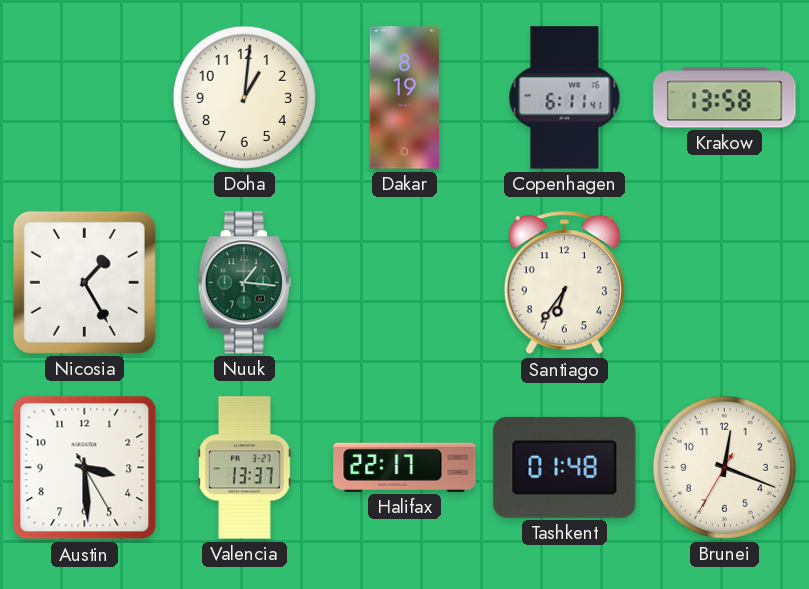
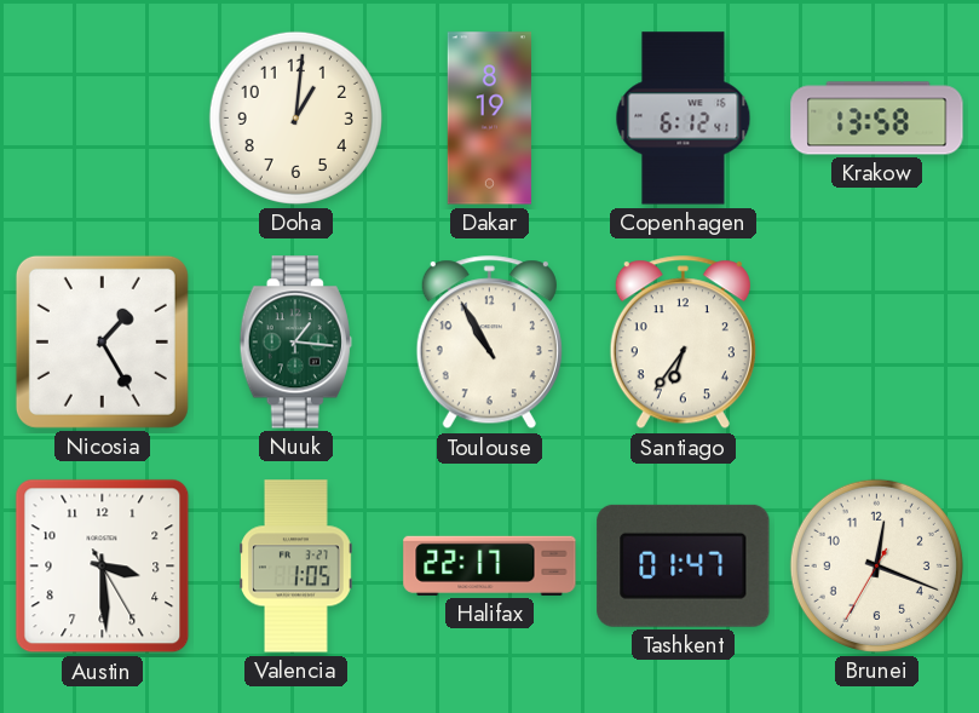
Copenhagen: 6:11 -> 6:12 (684, 119)
Toulouse: none -> 10:55 (489, 343)
Valencia: 13:37 -> 1:05 (296, 567)
Tashkent: 01:48 -> 01:47 (684, 565)
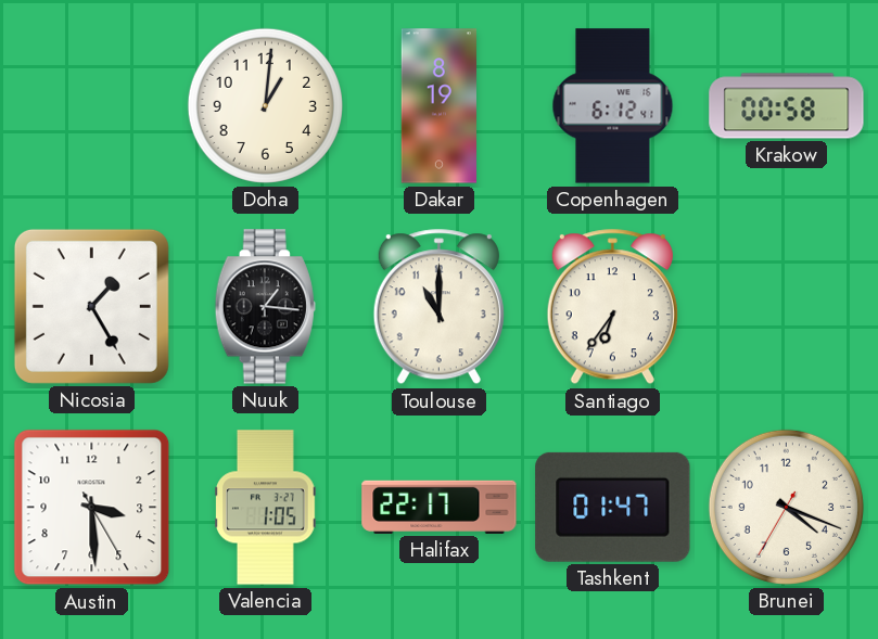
Krakow: 13:58 -> 00:58 (787, 106)
Nuuk dial: green -> black (265, 307)
Toulouse: 10:55 -> 11:00 (438, 307)
Brunei: 12:18 -> 4:18 (786, 507)
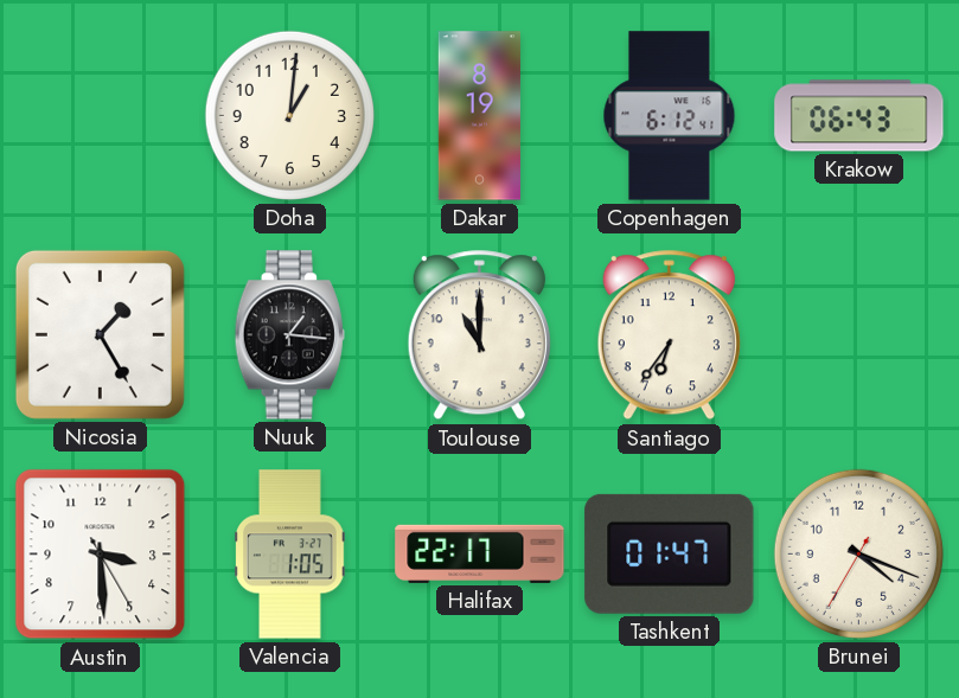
Krakow: 00:58 -> 06:43 (859, 116)
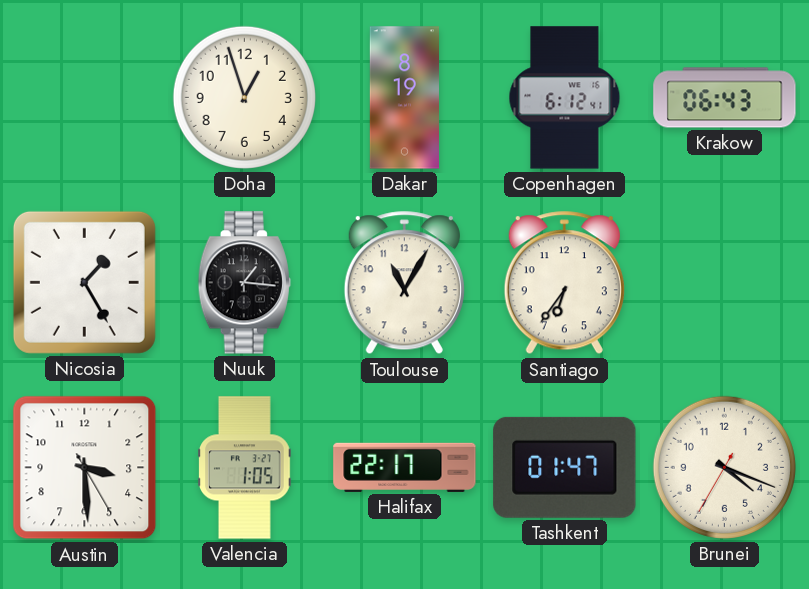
Doha: 1:01 -> 12:57 (244, 97)
Toulouse: 11:00 -> 11:05 (404, 283)
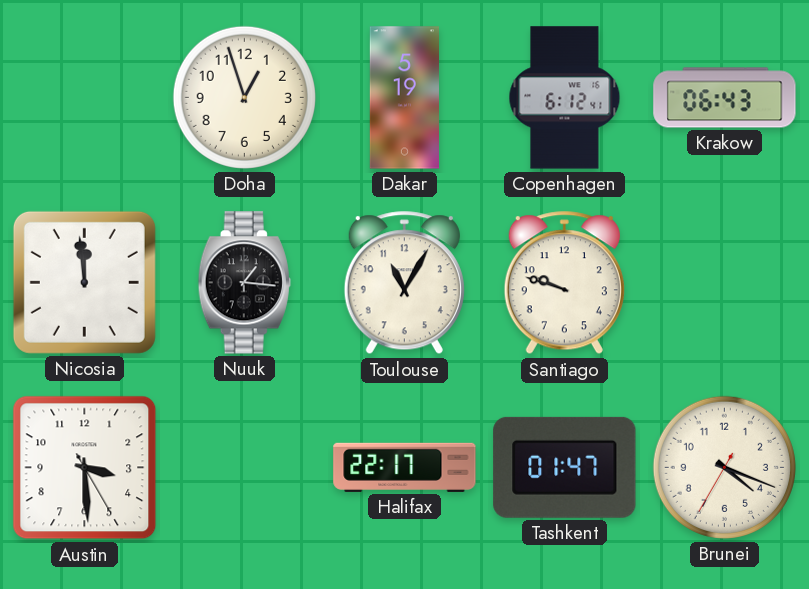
Dakar: 8:19 -> 5:19 (404, 98)
Nicosia: 1:25 -> 11:59 (84, 282)
Santiago: 6:36 -> 9:48 (564, 283)
Valencia: 1:05 -> none (245, 468)
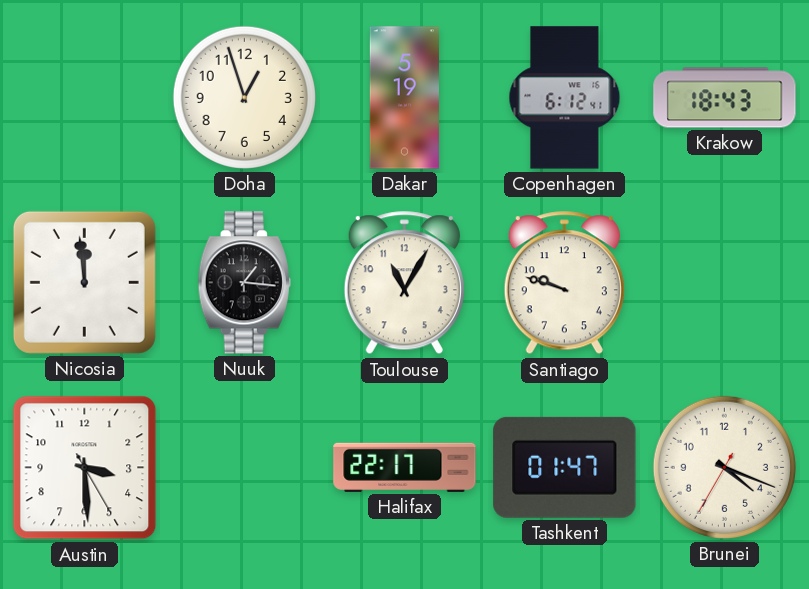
Krakow: 06:43 -> 18:43 (725, 98)
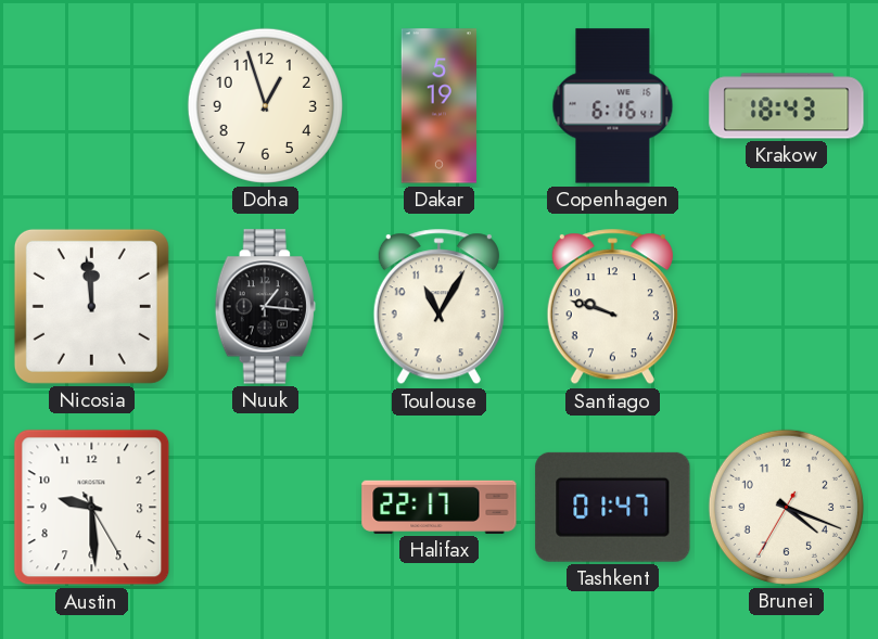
Copenhagen: 6:12 -> 6:16 (613, 106)
Austin: 3:29 -> 9:29 (92, 508)
